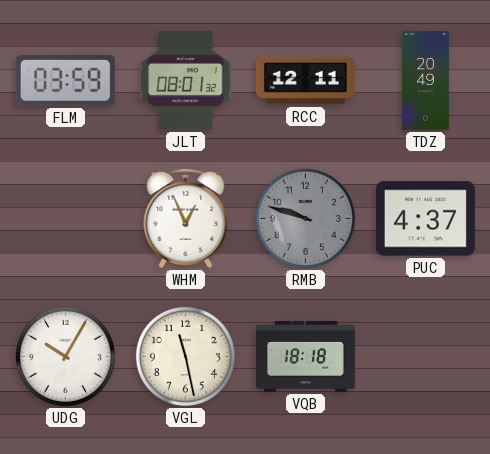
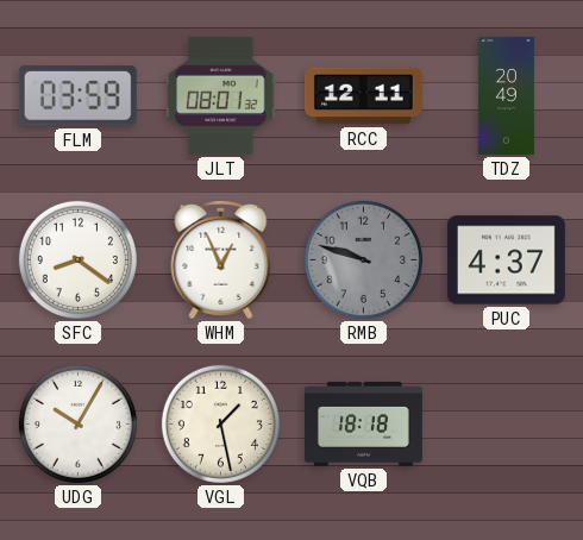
SFC: none -> 8:21 (77, 259)
VGL: 11:28 -> 1:28 (220, 423)
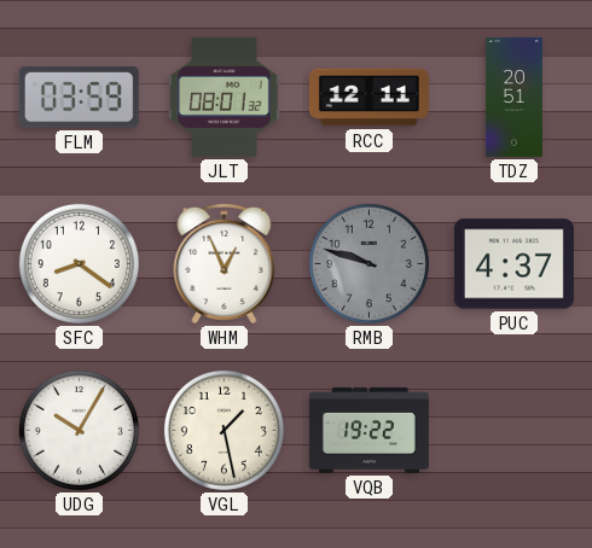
TDZ: 20:49 -> 20:51 (513, 97)
VQB: 18:18 -> 19:22 (368, 430)
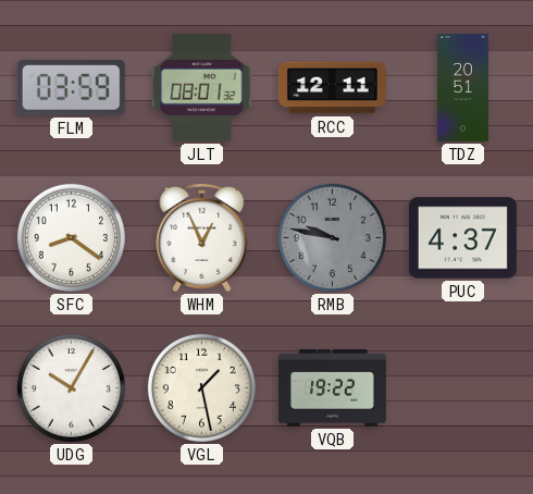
RMB: 9:48 -> 9:47 (332, 237)
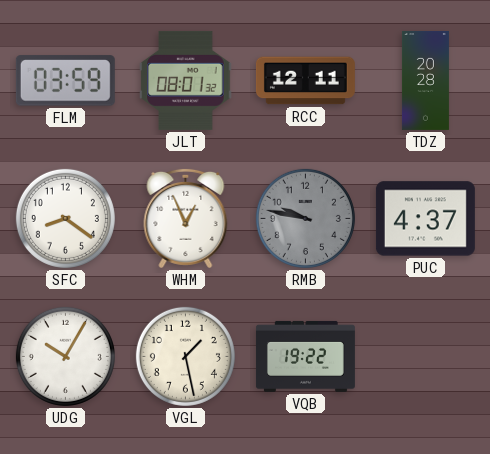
TDZ: 20:51 -> 20:28 (425, 80)
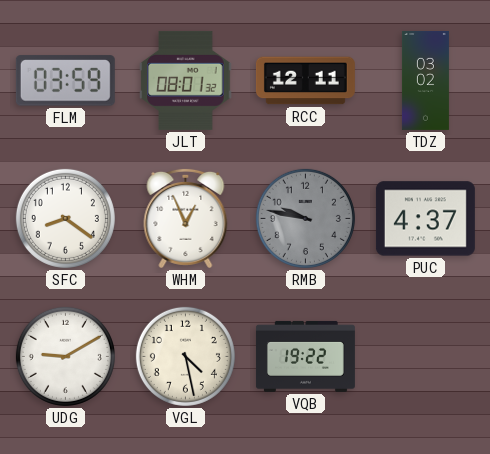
TDZ: 20:28 -> 03:02 (425, 80)
UDG: 10:05 -> 9:10 (65, 356)
VGL: 1:28 -> 4:28 (185, 356)
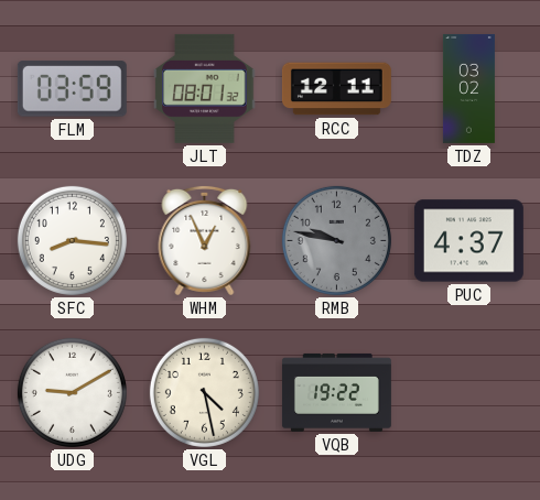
SFC: 8:21 -> 8:16 (72, 240)
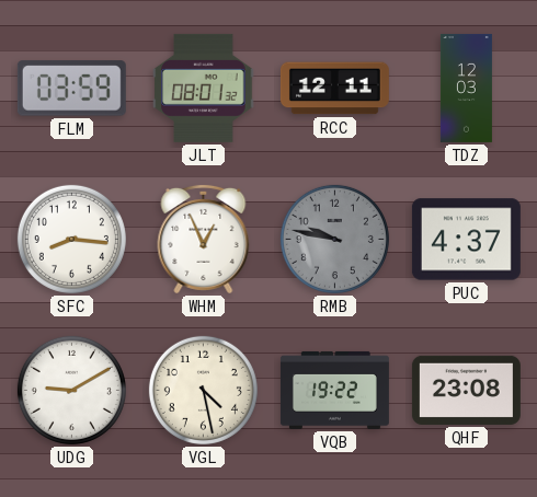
TDZ: 03:02 -> 12:03 (466, 88)
QHF: none -> 23:08 (466, 390)
